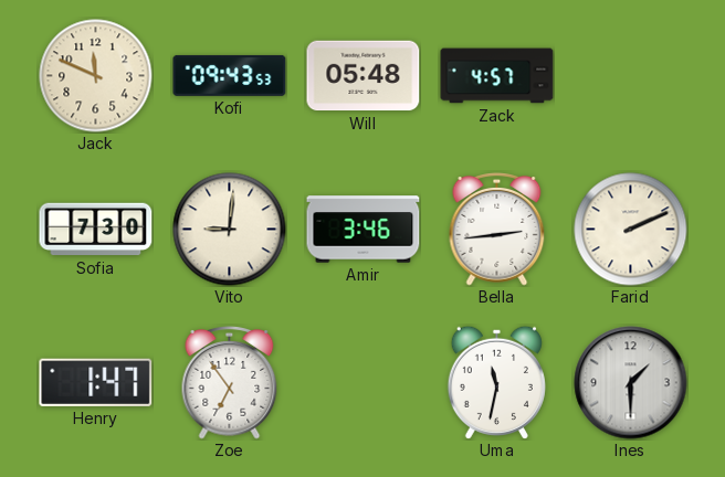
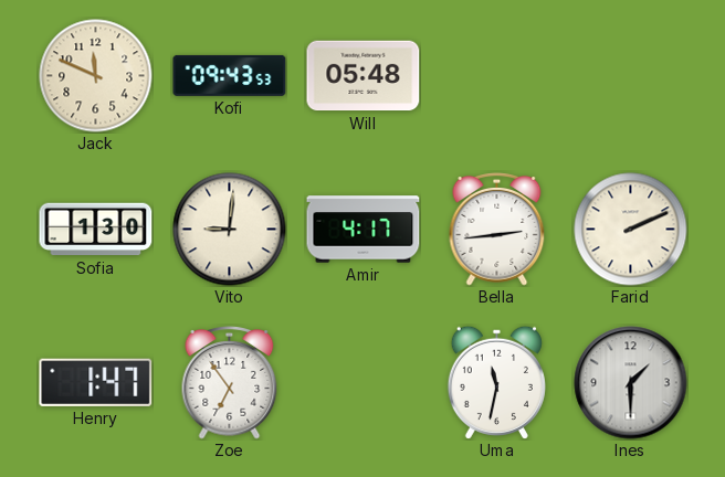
Zack: 4:57 -> none (497, 76)
Sofia: 7:30 -> 1:30 (96, 230)
Amir: 3:46 -> 4:17 (364, 230)
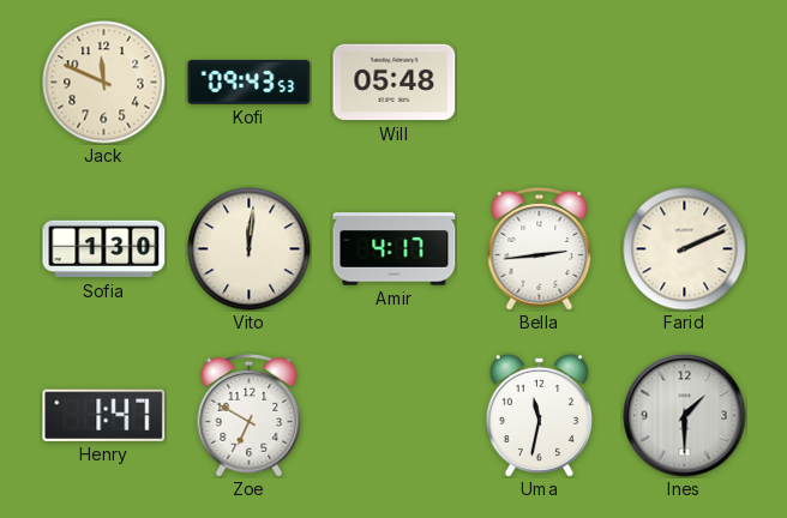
Vito: 9:01 -> 12:01 (250, 249)
Zoe: 6:54 -> 6:50 (250, 416)
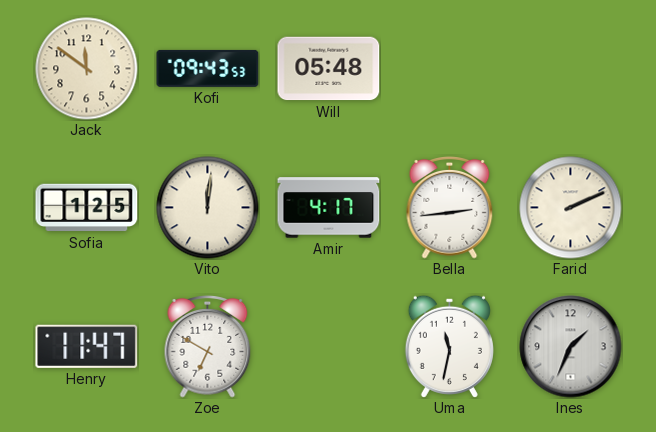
Jack: 11:49 -> 11:51 (87, 69)
Sofia: 1:30 -> 1:25 (87, 208)
Henry: 1:47 -> 11:47 (87, 346)
Ines: 1:30 -> 1:34 (571, 347)
